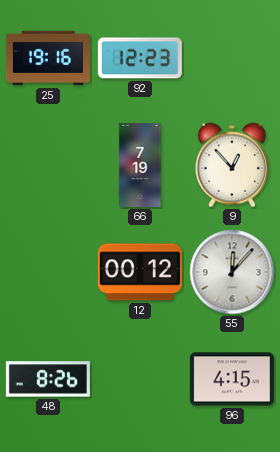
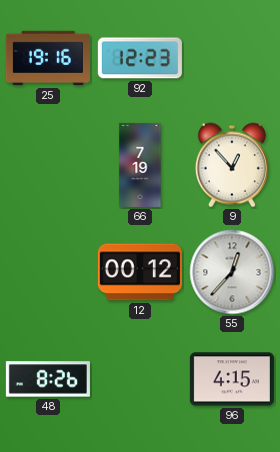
55: 12:07 -> 12:37 (232, 272)
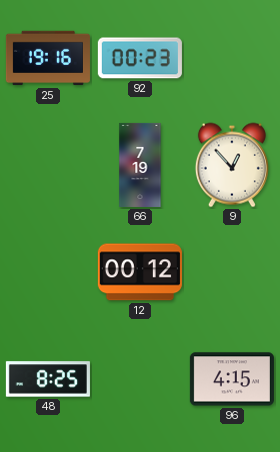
92: 12:23 -> 00:23 (140, 58)
55: 12:37 -> none (232, 272)
48: 8:26 -> 8:25 (48, 379)
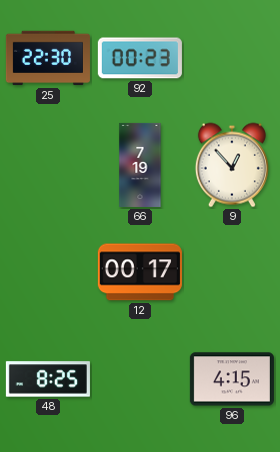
25: 19:16 -> 22:30 (48, 58)
12: 00:12 -> 00:17 (140, 272)
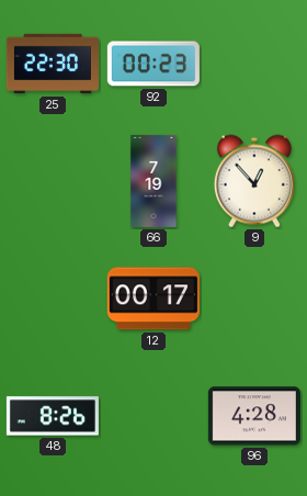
48: 8:25 -> 8:26 (53, 416)
96: 4:15 -> 4:28 (254, 416)
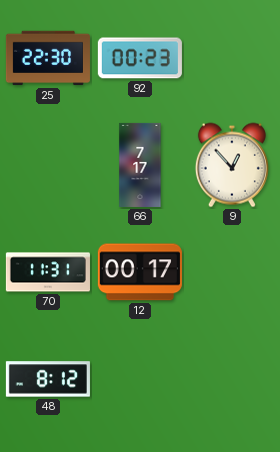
66: 7:19 -> 7:17 (140, 165)
70: none -> 11:31 (48, 272)
48: 8:26 -> 8:12 (48, 379)
96: 4:28 -> none (254, 416)
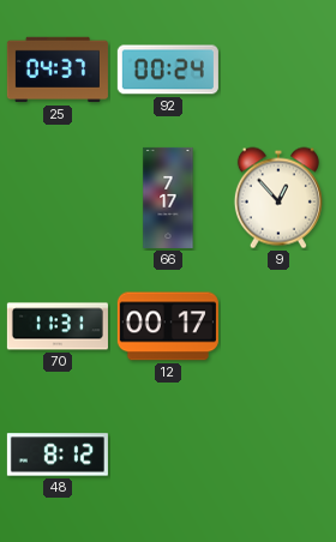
25: 22:30 -> 04:37 (58, 70)
92: 00:23 -> 00:24 (168, 70)
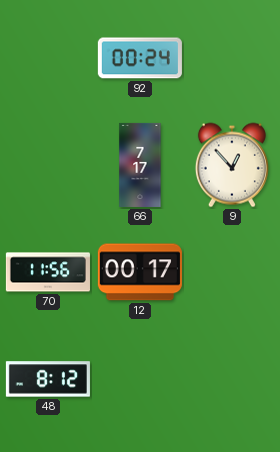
25: 04:37 -> none (58, 70)
70: 11:31 -> 11:56 (48, 272)
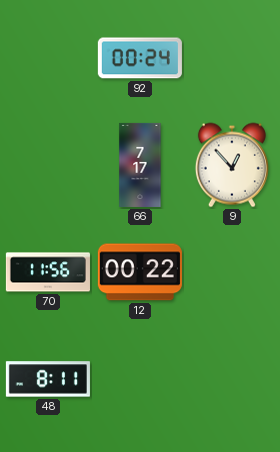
12: 00:17 -> 00:22 (140, 272)
48: 8:12 -> 8:11 (48, 379)
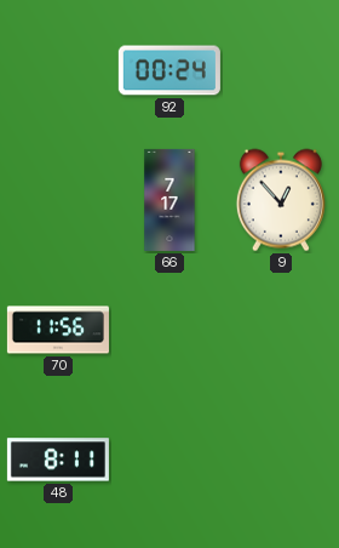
12: 00:22 -> none (140, 272)
